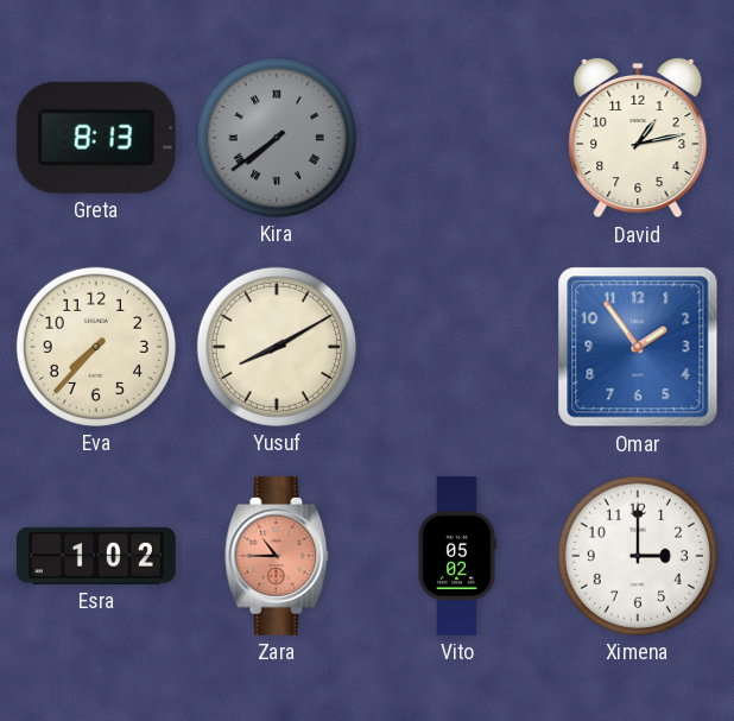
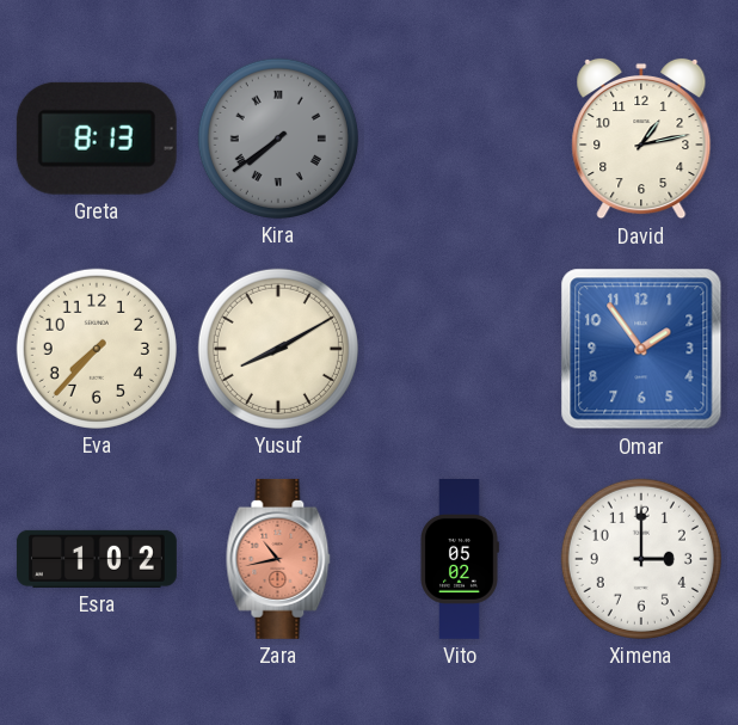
Zara: 10:45 -> 10:43 (278, 559)
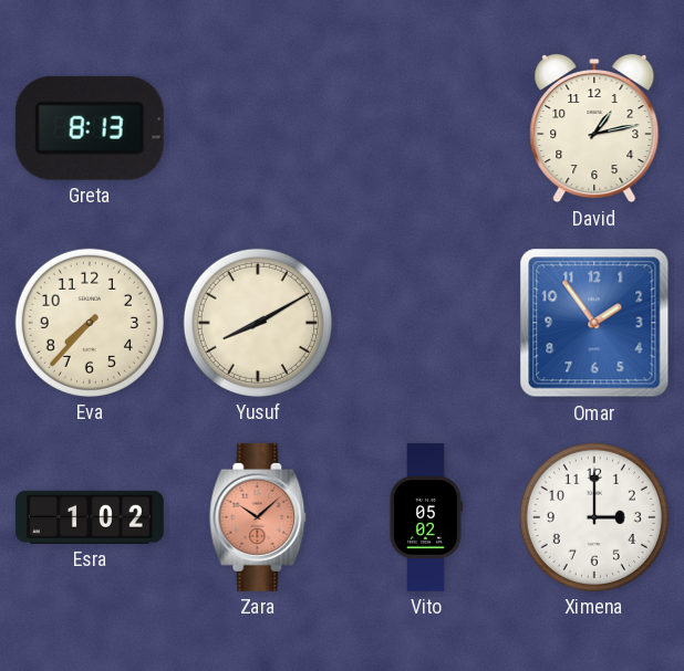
Kira: 7:39 -> none (278, 139)
Zara: 10:43 -> 10:08 (258, 517)
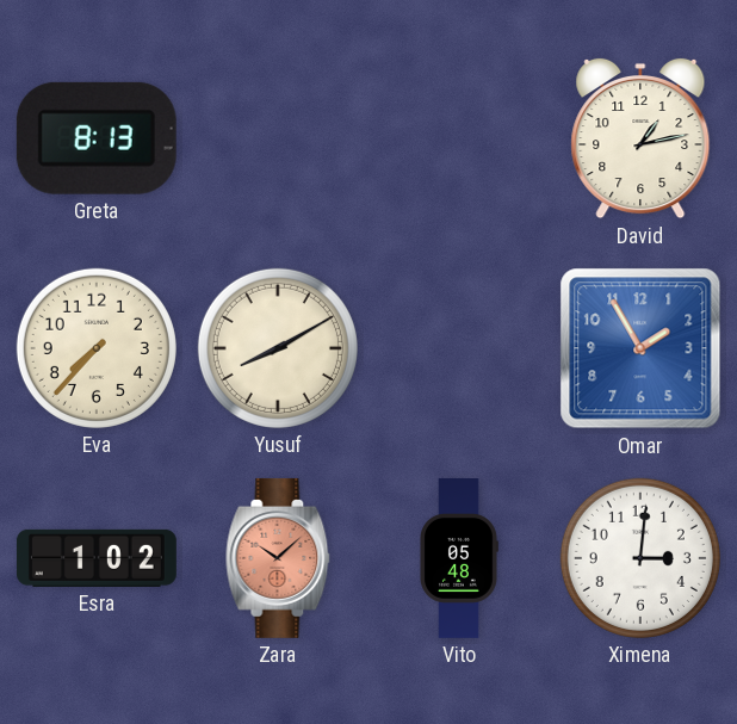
Omar: 1:54 -> 1:55 (640, 348)
Vito: 05:02 -> 05:48 (459, 559)
Ximena: 3:00 -> 3:01 (640, 558)
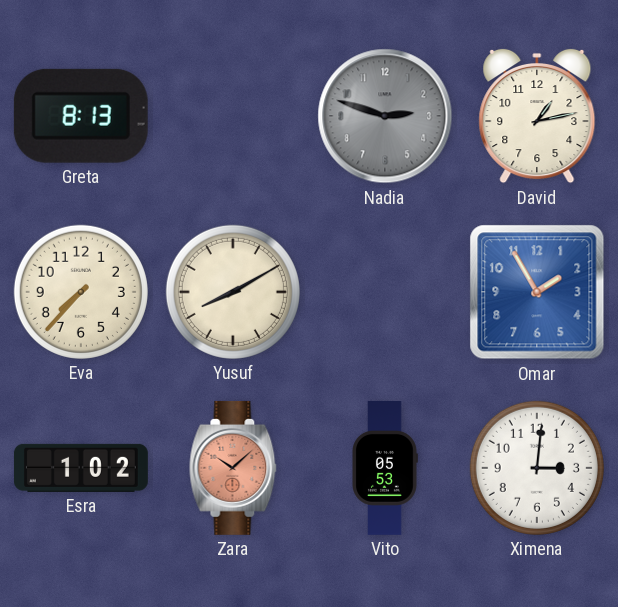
Nadia: none -> 2:48 (385, 116)
Vito: 05:48 -> 05:53 (385, 469)
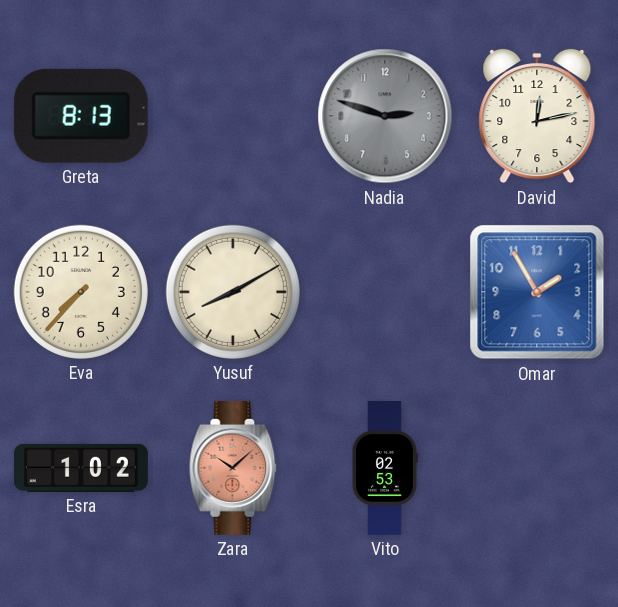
David: 1:13 -> 12:13 (537, 116)
Vito: 05:53 -> 02:53 (385, 469)
Ximena: 3:01 -> none (537, 468)
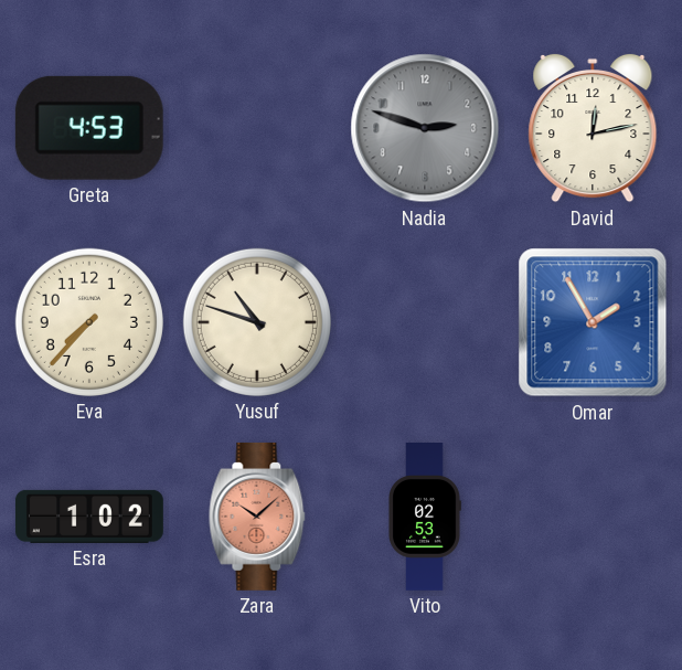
Greta: 8:13 -> 4:53 (89, 128)
Yusuf: 8:10 -> 10:48 (257, 322)
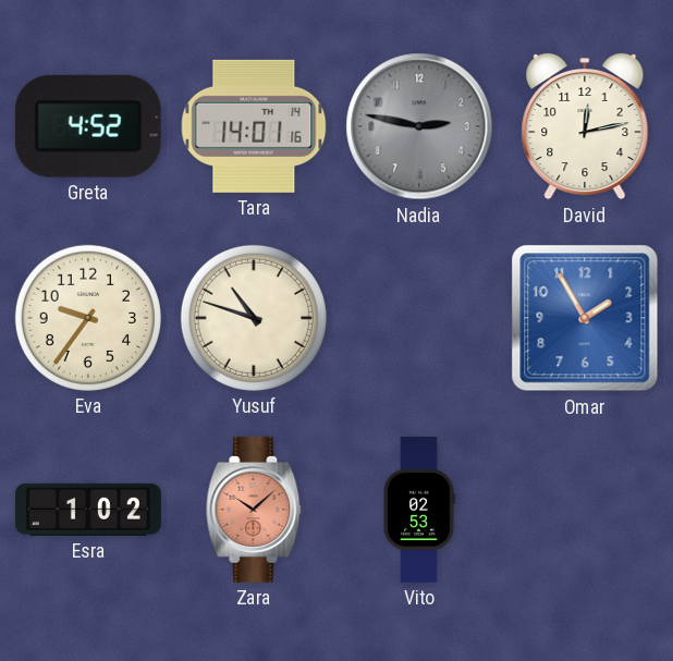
Greta: 4:53 -> 4:52 (88, 126)
Tara: none -> 14:01 (254, 126)
Nadia: 2:48 -> 2:47 (419, 126)
Eva: 7:37 -> 9:36 (88, 318)
